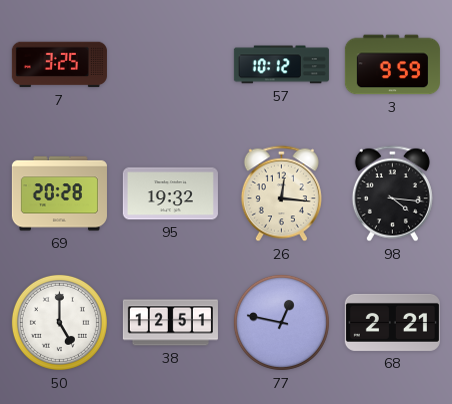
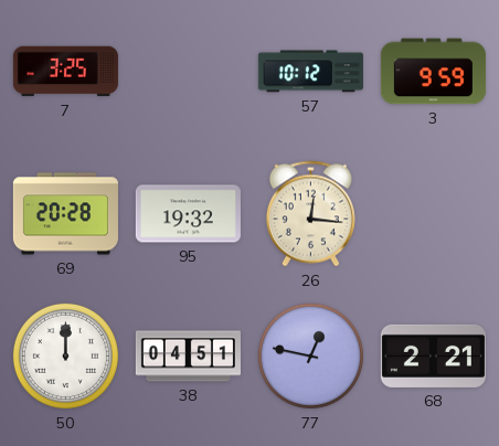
98: 4:16 -> none (392, 194)
50: 5:00 -> 12:00 (65, 355)
38: 12:51 -> 04:51 (188, 357)
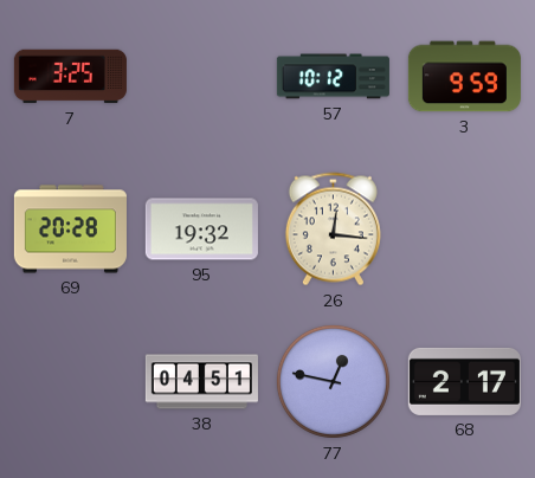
50: 12:00 -> none (65, 355)
68: 2:21 -> 2:17 (464, 381)
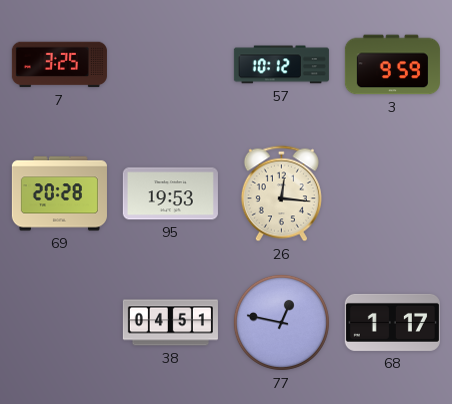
95: 19:32 -> 19:53 (170, 194)
68: 2:17 -> 1:17 (392, 322)
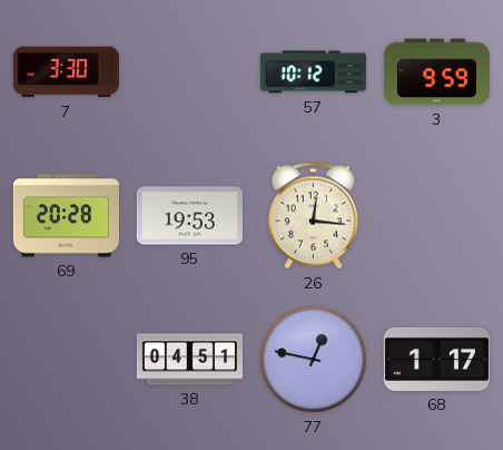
7: 3:25 -> 3:30 (66, 72)
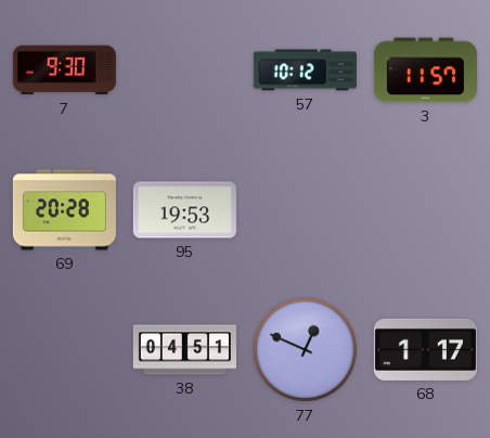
7: 3:30 -> 9:30 (64, 70)
3: 9:59 -> 11:57 (425, 70)
26: 12:16 -> none (313, 216)
77: 12:47 -> 12:49 (305, 349)
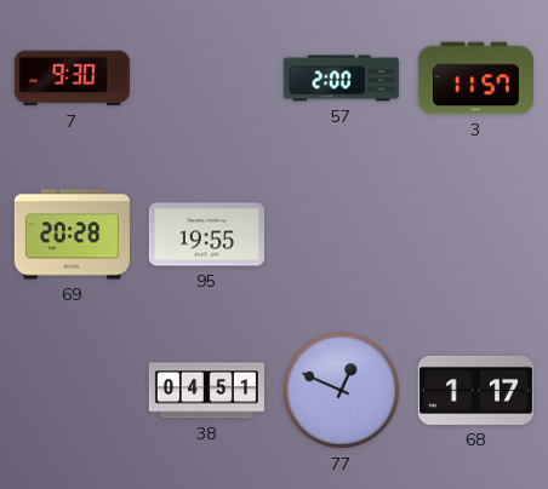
57: 10:12 -> 2:00 (341, 79)
95: 19:53 -> 19:55 (206, 235)
